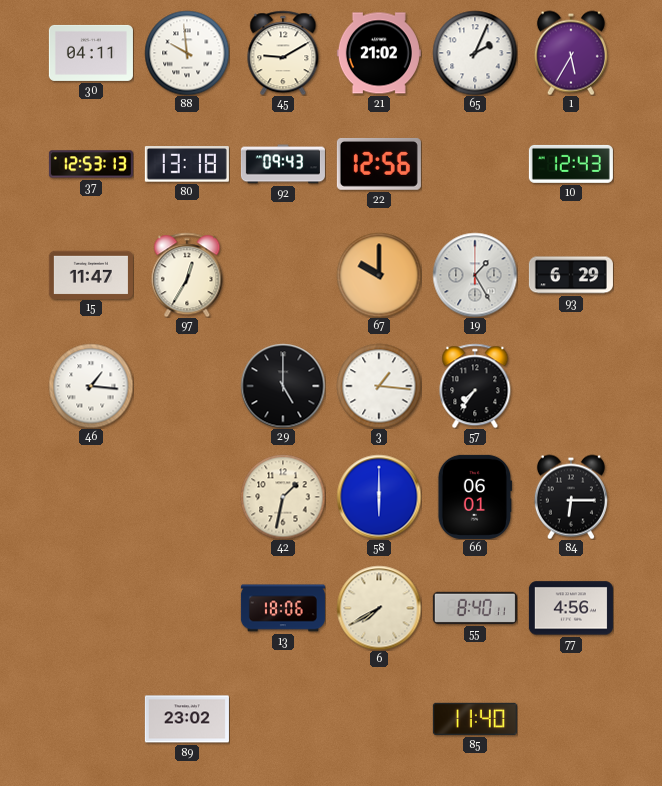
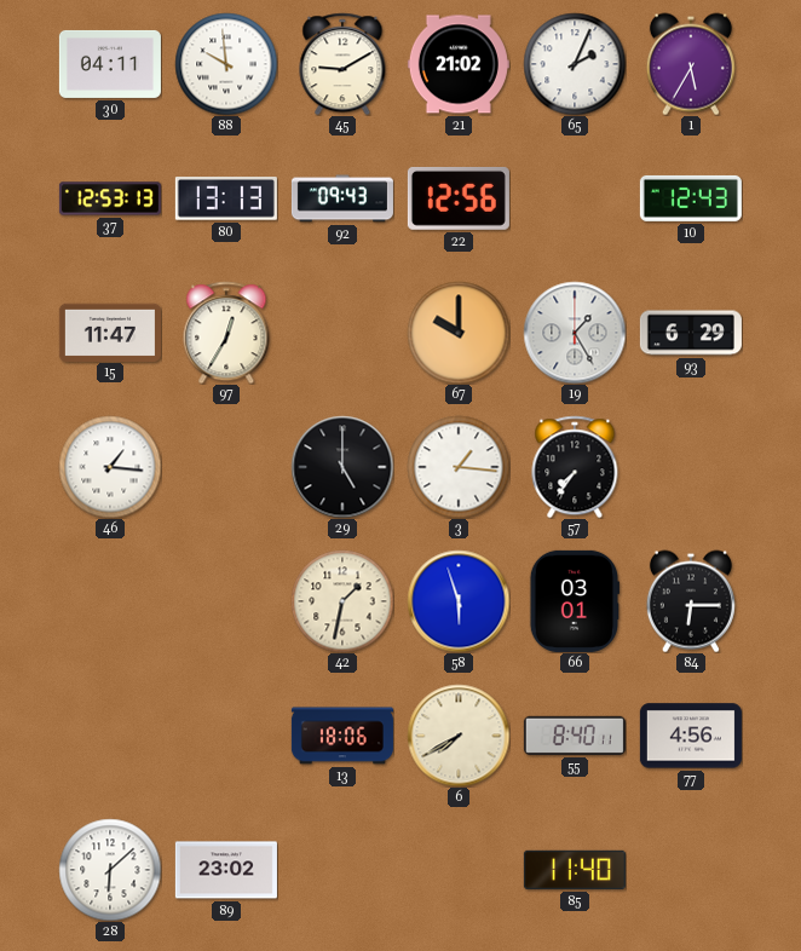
80: 13:18 -> 13:13 (226, 198)
58: 6:00 -> 5:57 (459, 601)
66: 06:01 -> 03:01 (574, 601)
28: none -> 6:08 (110, 870)
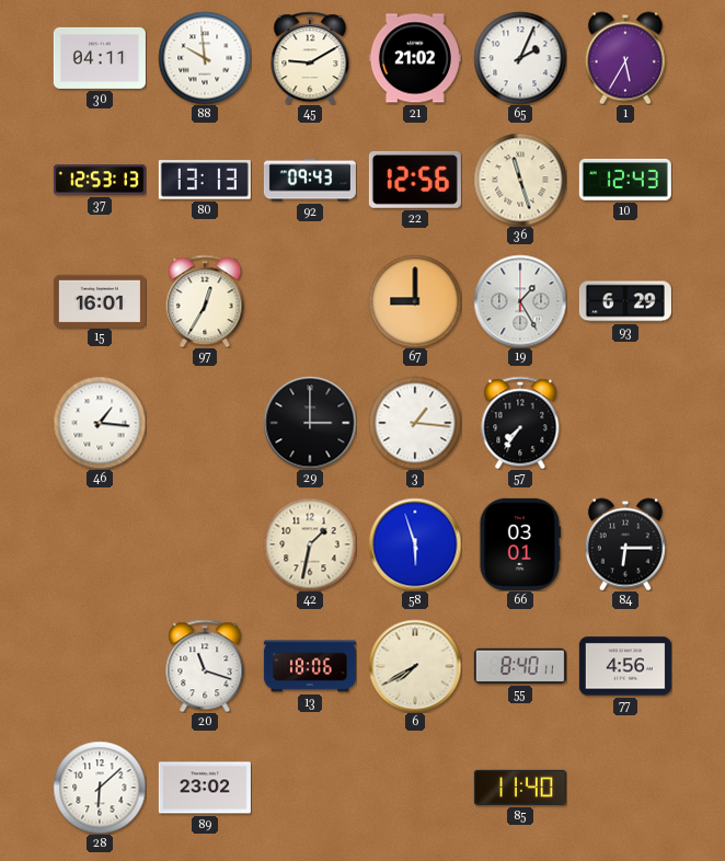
36: none -> 11:27 (520, 180)
15: 11:47 -> 16:01 (100, 300)
67: 10:00 -> 9:00 (415, 301)
29: 5:00 -> 3:00 (310, 423)
20: none -> 11:18 (205, 666)
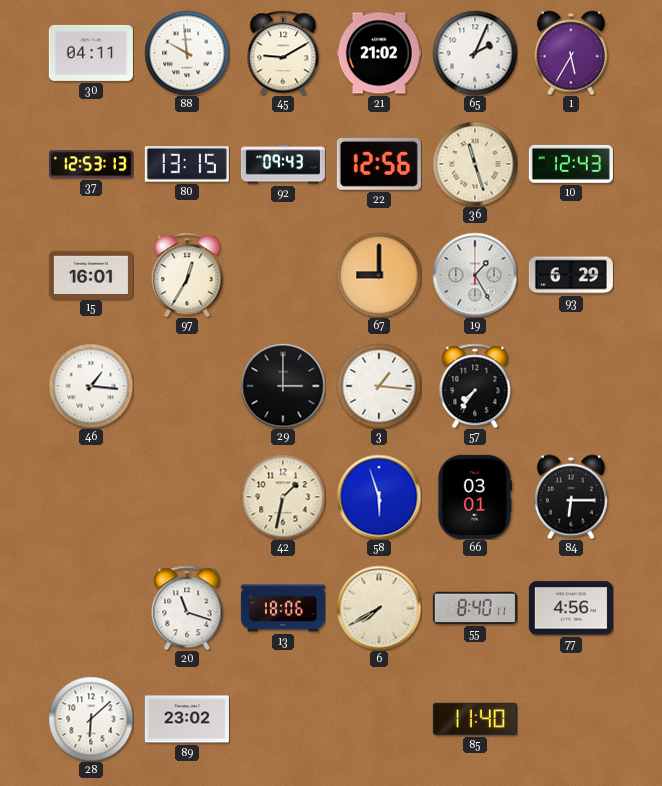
80: 13:13 -> 13:15 (187, 164)
